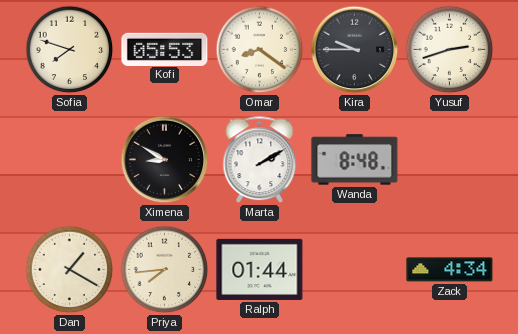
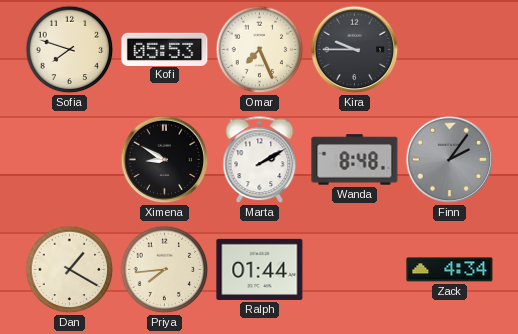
Omar: 8:21 -> 7:26 (260, 50)
Yusuf: 2:42 -> none (450, 50)
Finn: none -> 2:06 (450, 160)
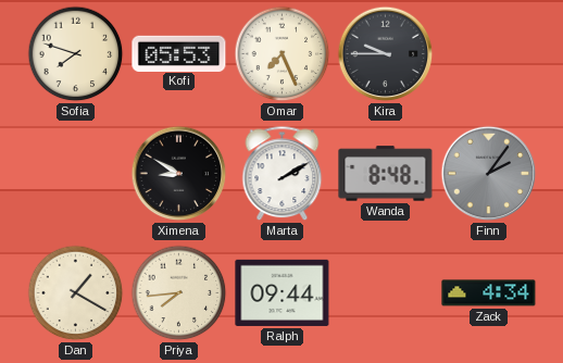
Ralph: 01:44 -> 09:44 (283, 292)
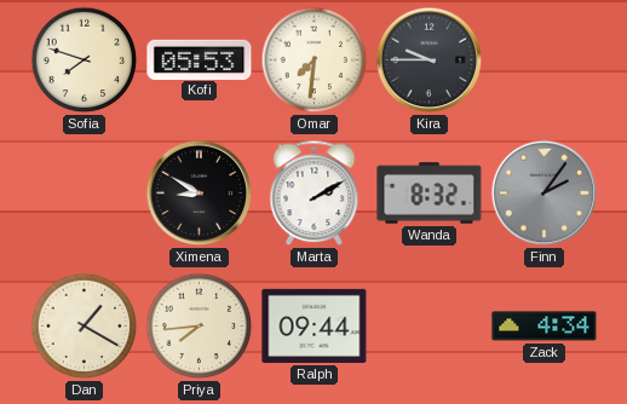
Omar: 7:26 -> 7:31 (315, 60)
Wanda: 8:48 -> 8:32 (430, 194)
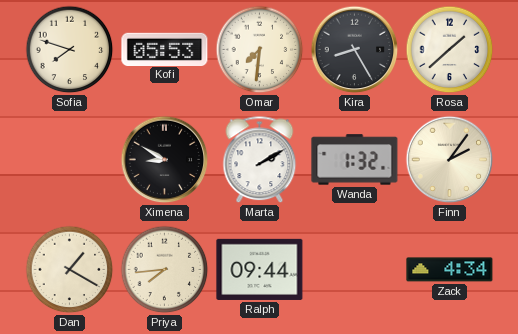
Kira: 9:45 -> 8:25 (355, 50)
Rosa: none -> 1:38 (450, 50)
Wanda: 8:32 -> 1:32 (355, 160)
Finn dial: grey -> cream (450, 160)
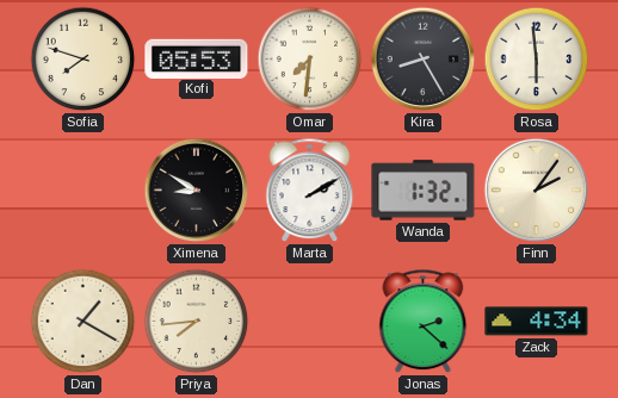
Rosa: 1:38 -> 5:59 (537, 60)
Ralph: 09:44 -> none (260, 269)
Jonas: none -> 2:22 (424, 322)
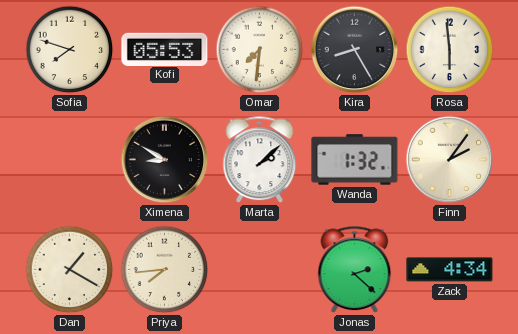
Marta: 2:10 -> 2:08 (260, 160)
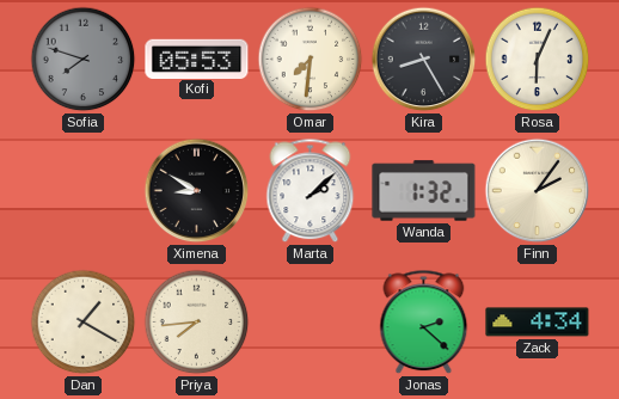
Sofia dial: cream -> grey (84, 60)
Rosa: 5:59 -> 6:04 (538, 60)
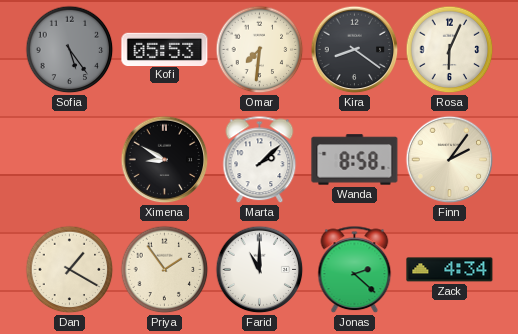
Sofia: 7:48 -> 5:24 (70, 50)
Kira: 8:25 -> 8:21 (355, 50)
Wanda: 1:32 -> 8:58 (355, 160)
Priya: 7:44 -> 1:54 (165, 270)
Farid: none -> 11:00 (260, 270)
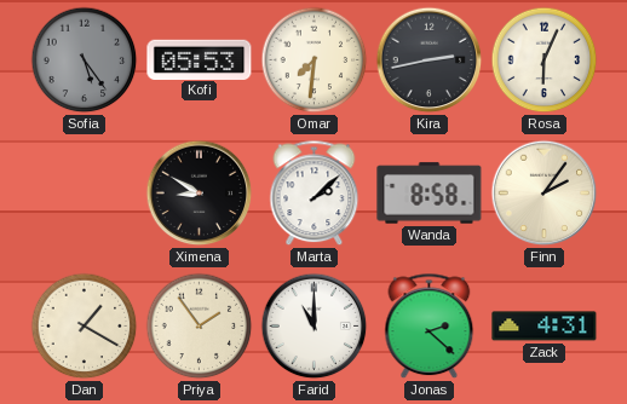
Kira: 8:21 -> 2:43 (430, 60)
Zack: 4:34 -> 4:31 (545, 327)
